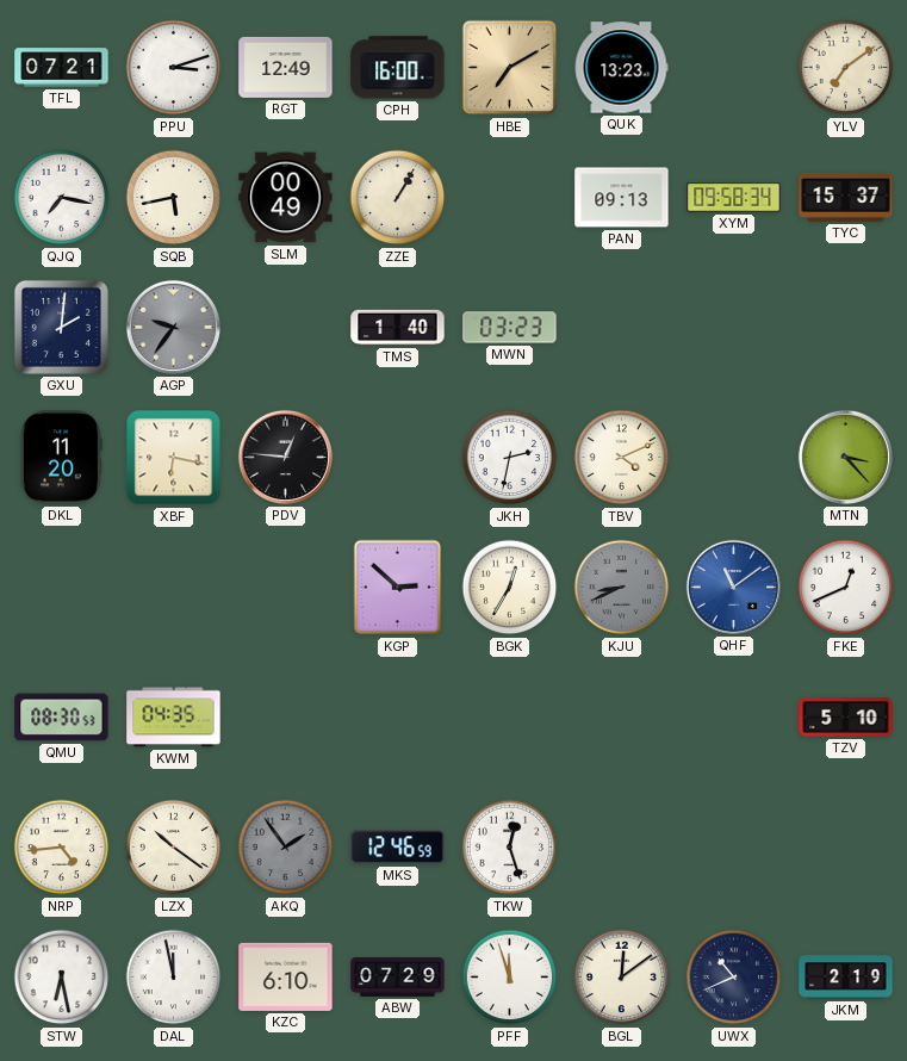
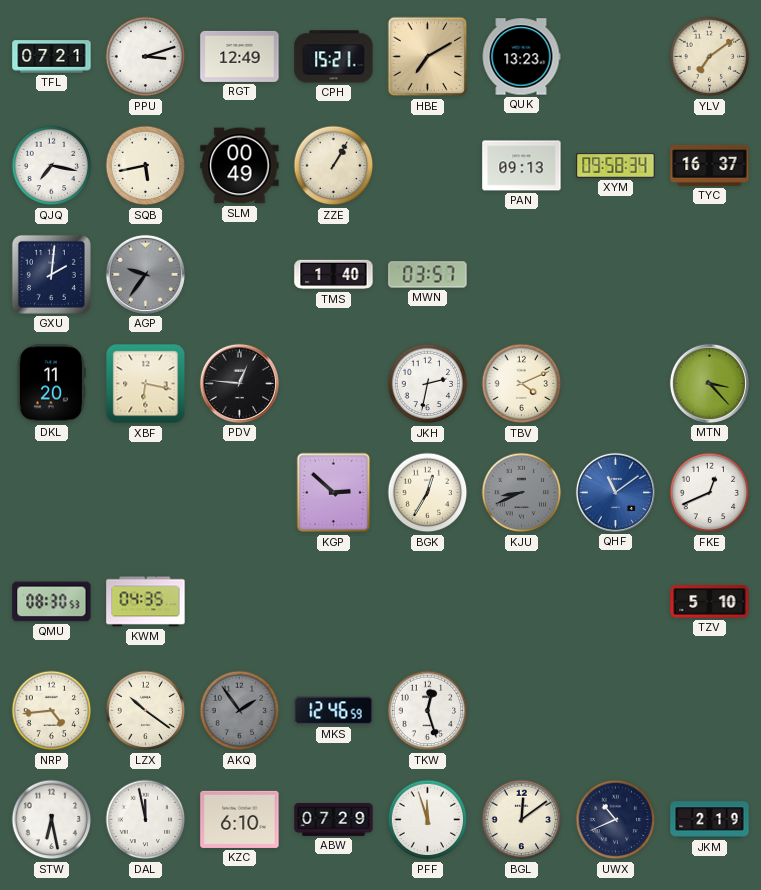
CPH: 16:00 -> 15:21 (334, 57)
TYC: 15:37 -> 16:37 (710, 165)
MWN: 03:23 -> 03:57 (428, 275)
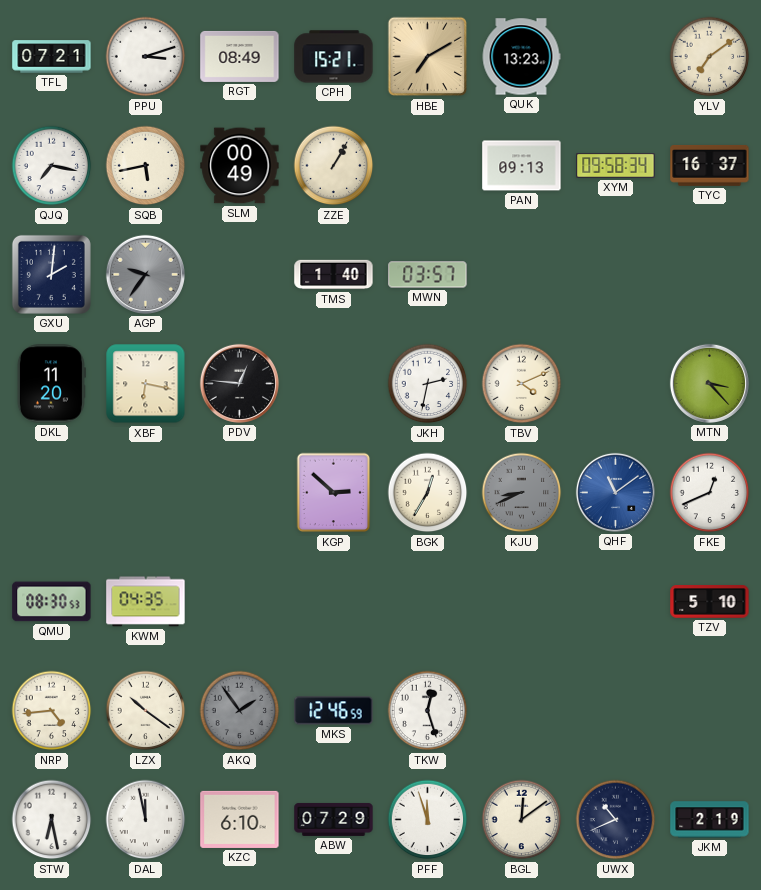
RGT: 12:49 -> 08:49 (240, 56)
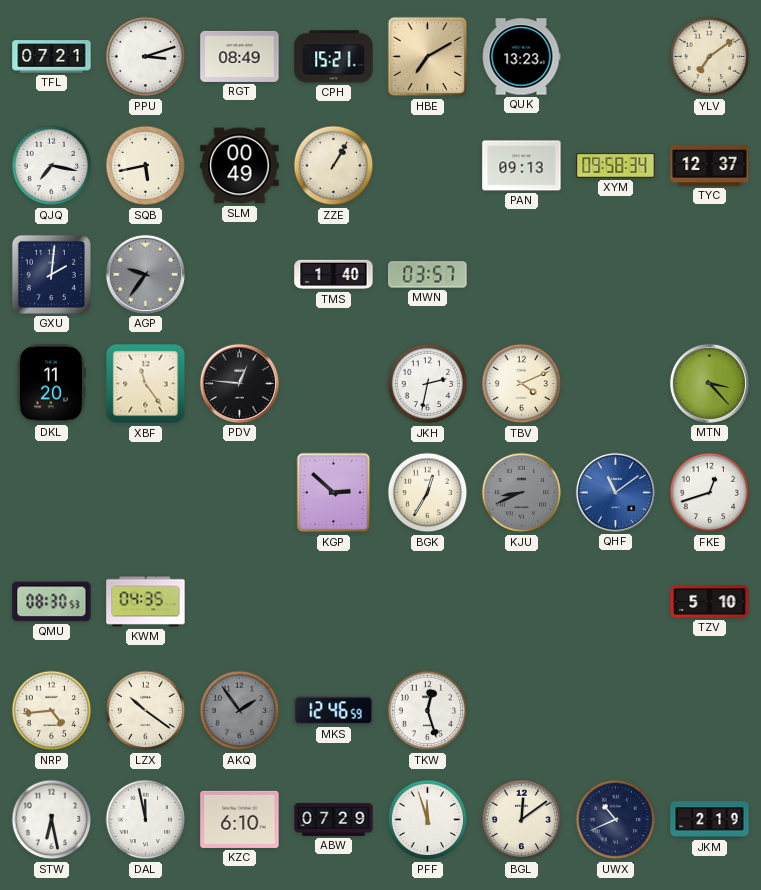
TYC: 16:37 -> 12:37 (710, 165)
XBF: 6:17 -> 11:24 (146, 384)
FKE: 12:41 -> 12:42 (710, 493)
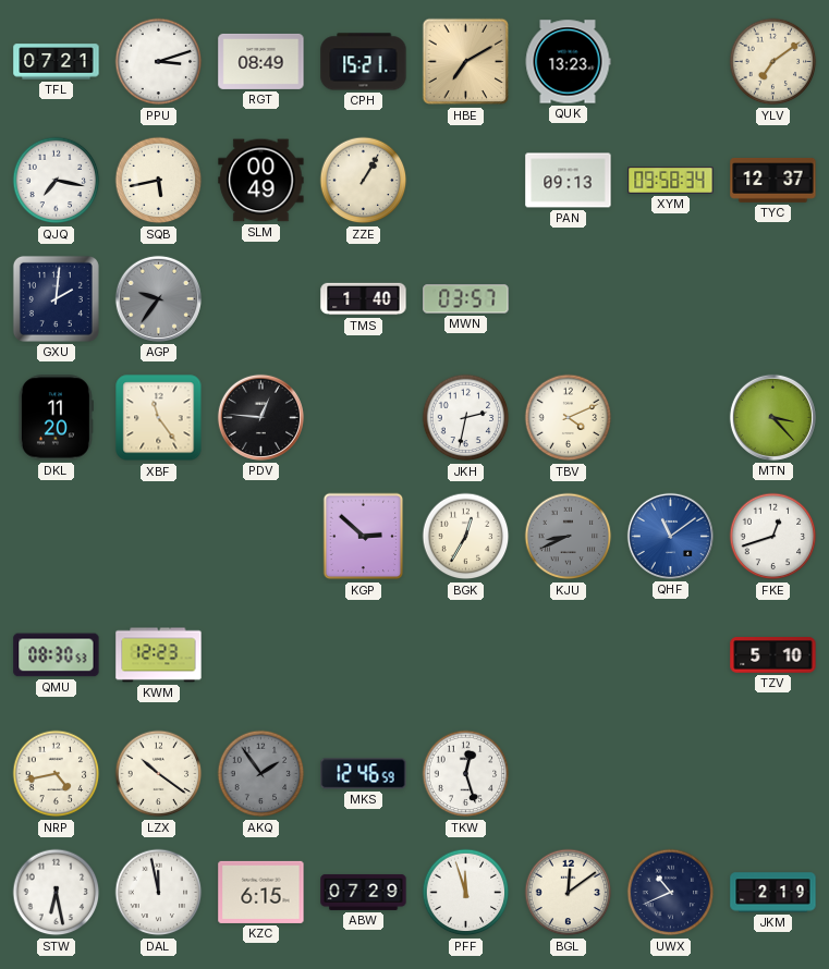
KWM: 04:35 -> 12:23 (159, 655)
NRP: 4:44 -> 4:43 (57, 774)
KZC: 6:10 -> 6:15 (261, 892)
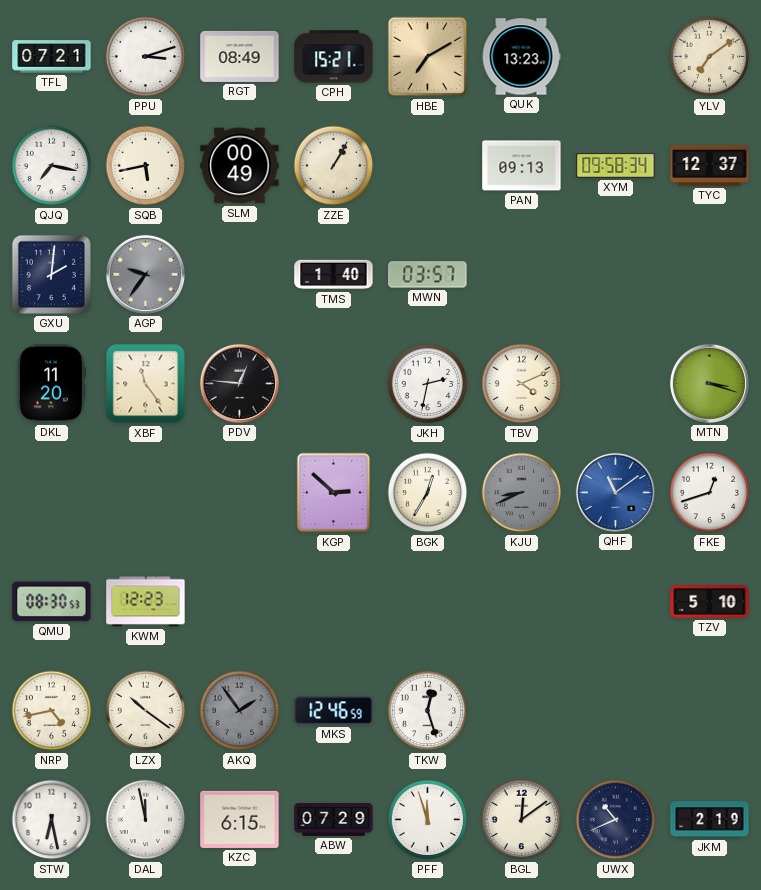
MTN: 3:23 -> 3:18 (709, 383)
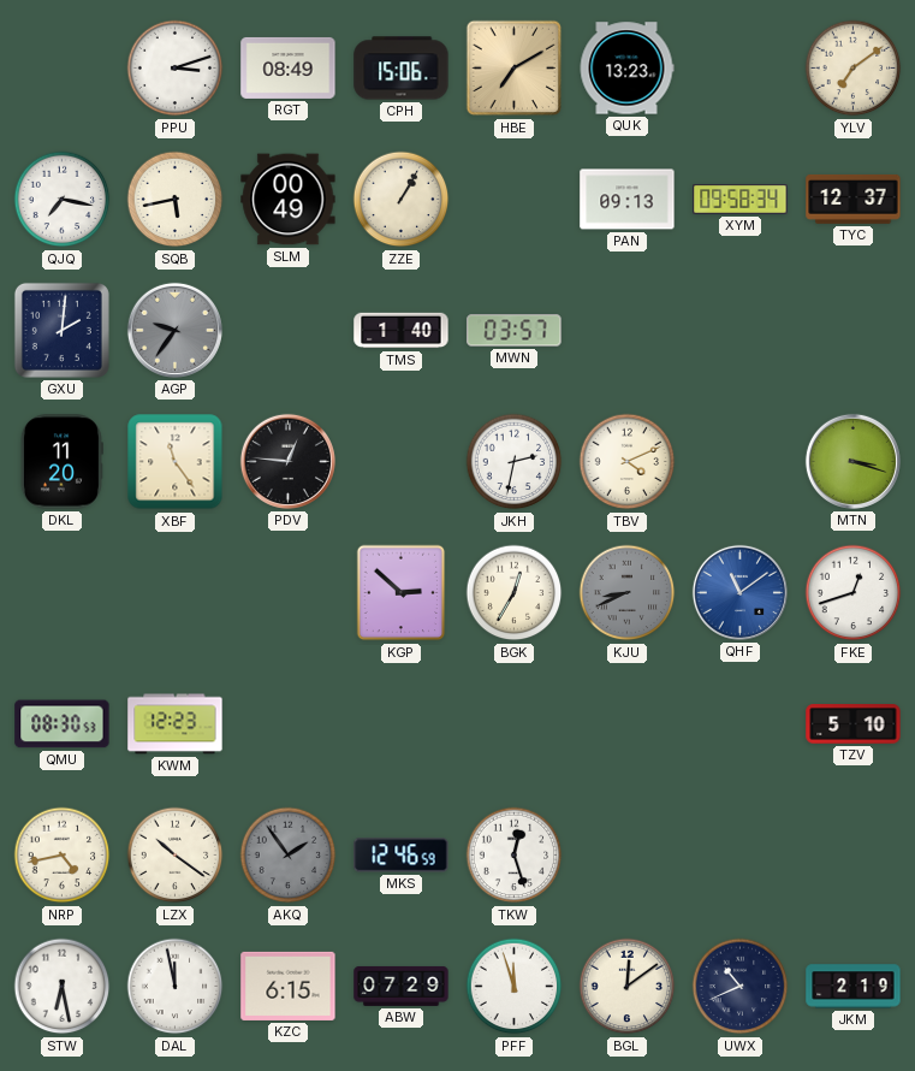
TFL: 07:21 -> none (52, 57)
CPH: 15:21 -> 15:06 (402, 69)
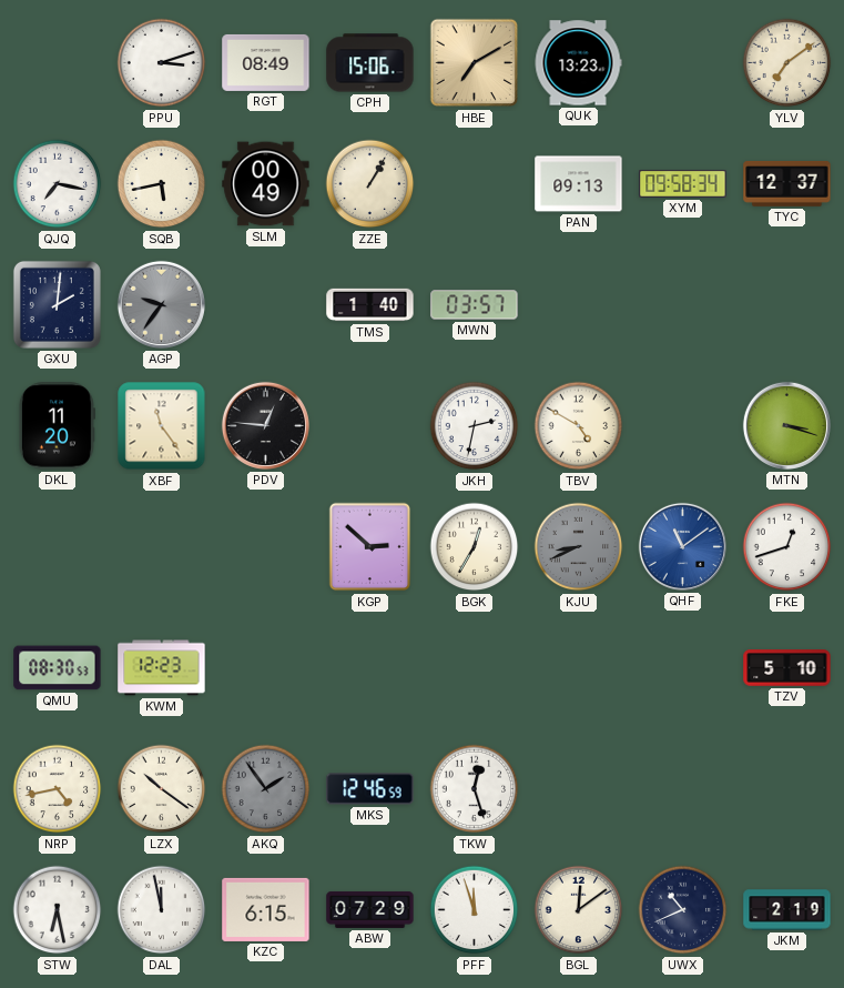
TBV: 4:11 -> 4:50 (579, 426)
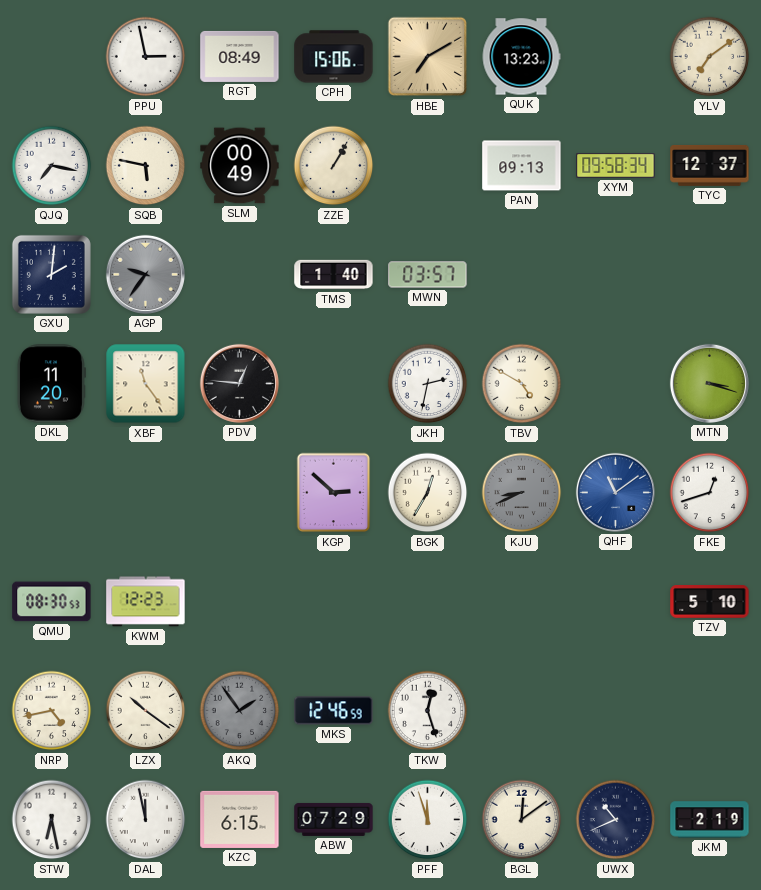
PPU: 3:12 -> 2:58 (146, 57)
SQB: 5:43 -> 5:47 (146, 166)
